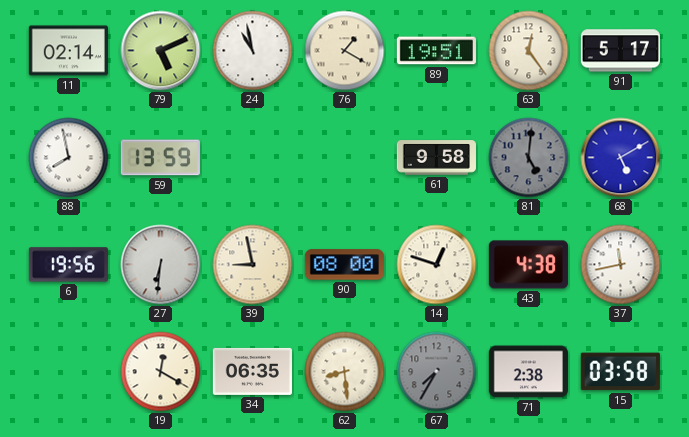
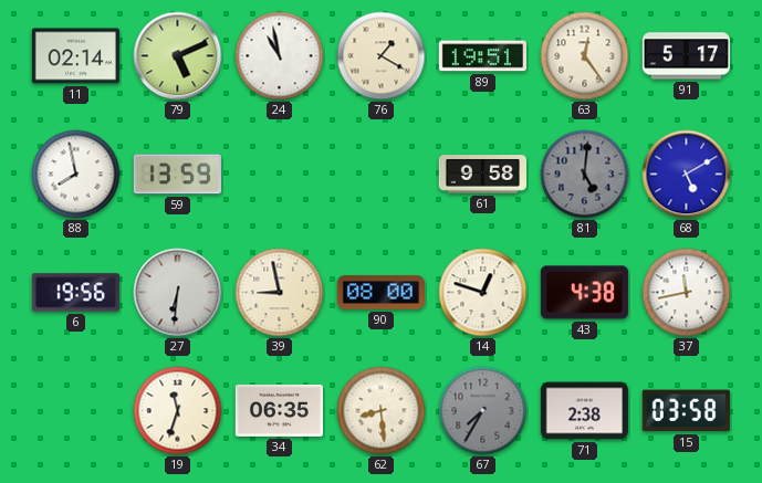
19: 12:20 -> 11:33 (178, 411)
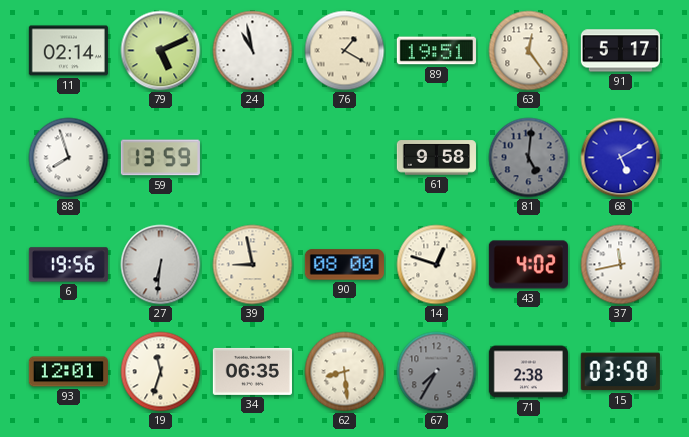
88: 7:58 -> 7:57 (69, 158)
43: 4:38 -> 4:02 (528, 265)
93: none -> 12:01 (68, 372)
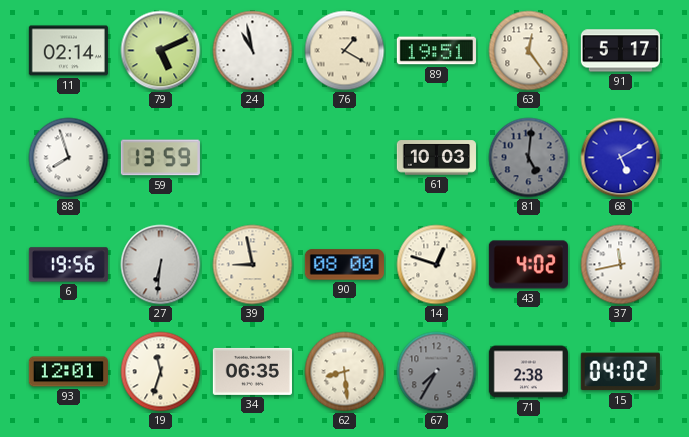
61: 9:58 -> 10:03 (436, 158)
15: 03:58 -> 04:02 (620, 372)
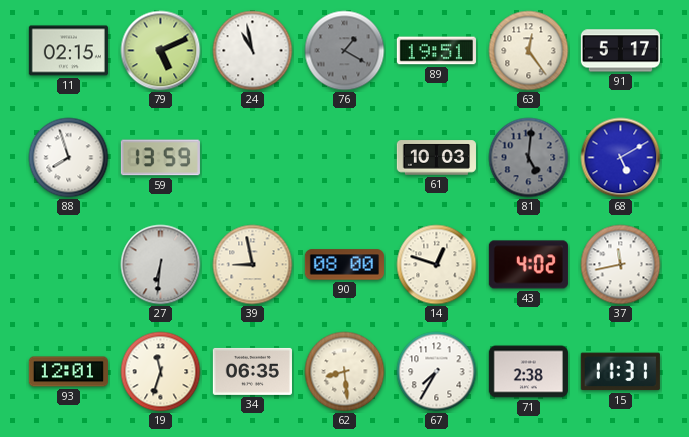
11: 02:14 -> 02:15 (68, 51)
76 dial: cream -> grey (345, 51)
6: 19:56 -> none (68, 265)
67 dial: grey -> white (437, 372)
15: 04:02 -> 11:31 (620, 372)
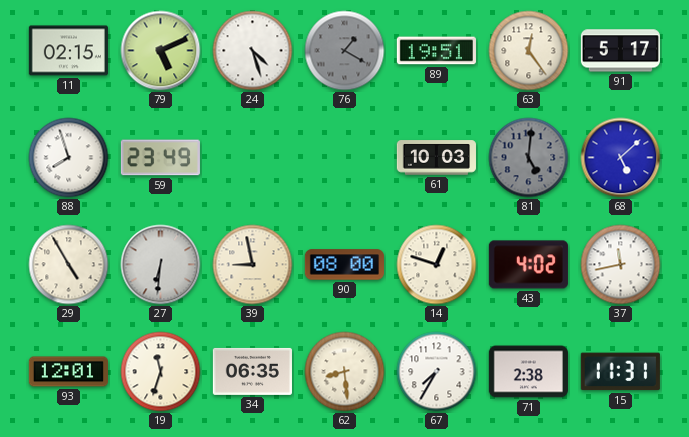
24: 10:58 -> 4:27 (253, 51)
59: 13:59 -> 23:49 (160, 158)
68: 5:10 -> 5:08 (621, 158)
29: none -> 4:55 (69, 265)
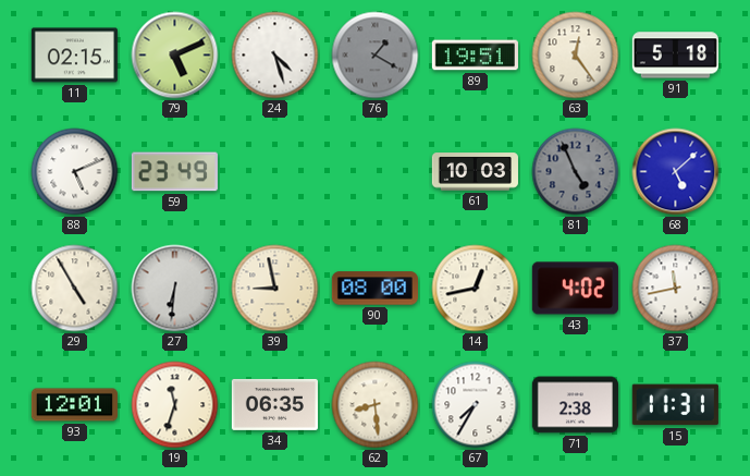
91: 5:17 -> 5:18 (675, 56)
88: 7:57 -> 5:11 (75, 172)
81: 5:01 -> 4:56 (576, 172)
14: 12:48 -> 12:43 (476, 289)
